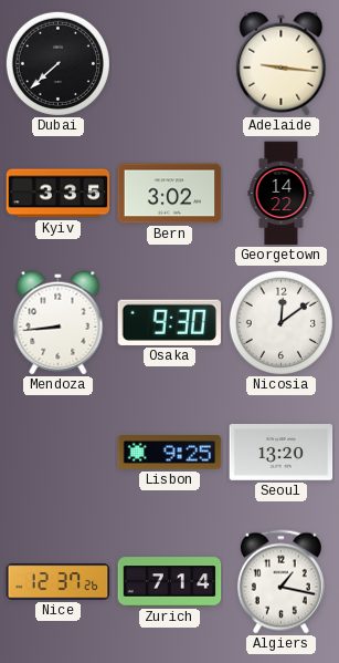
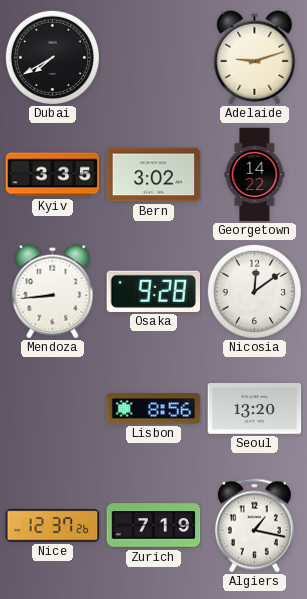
Dubai: 7:38 -> 7:40 (52, 57)
Adelaide: 9:16 -> 9:12 (255, 58)
Osaka: 9:30 -> 9:28 (154, 291)
Lisbon: 9:25 -> 8:56 (154, 409)
Zurich: 7:14 -> 7:19 (154, 526)
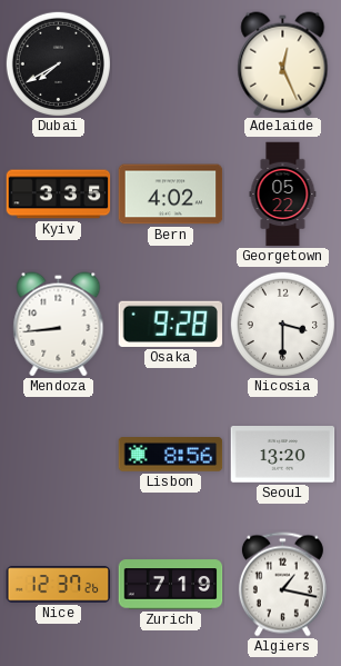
Adelaide: 9:12 -> 12:26 (283, 64)
Bern: 3:02 -> 4:02 (171, 195)
Georgetown: 14:22 -> 05:22 (283, 195)
Nicosia: 12:09 -> 3:30 (282, 324)
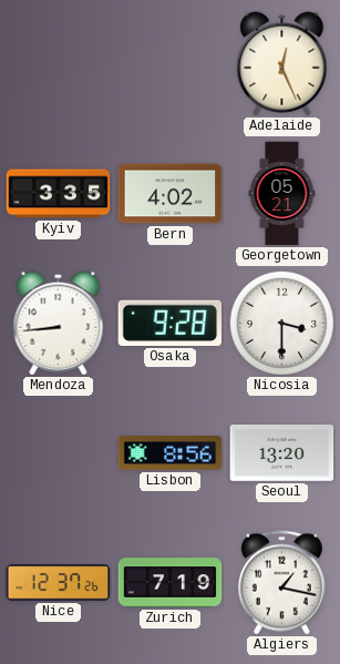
Dubai: 7:40 -> none (58, 63)
Georgetown: 05:22 -> 05:21 (282, 194)
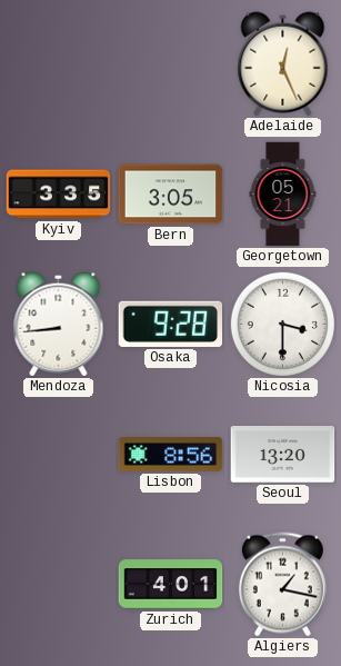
Bern: 4:02 -> 3:05 (171, 195)
Nice: 12:37 -> none (59, 583)
Zurich: 7:19 -> 4:01 (171, 585)
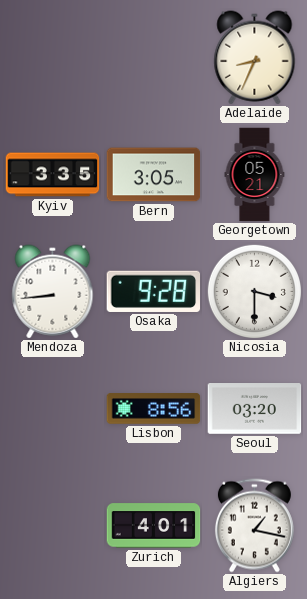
Adelaide: 12:26 -> 8:34 (255, 58)
Seoul: 13:20 -> 03:20 (255, 409)
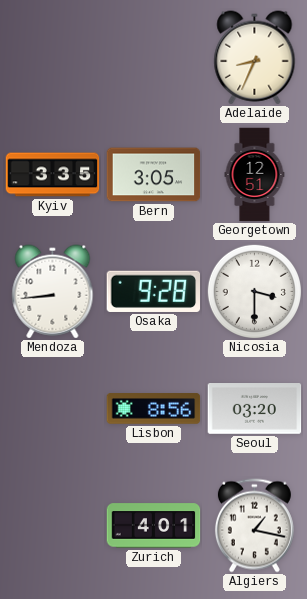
Georgetown: 05:21 -> 12:51 (255, 175)
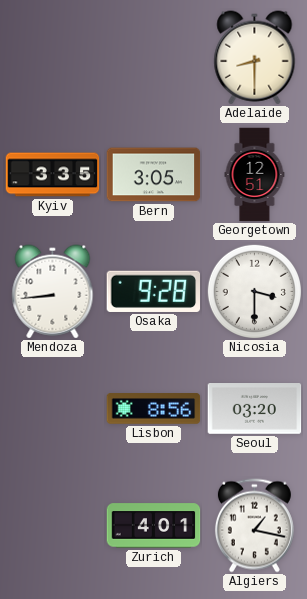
Adelaide: 8:34 -> 8:30 (255, 58)
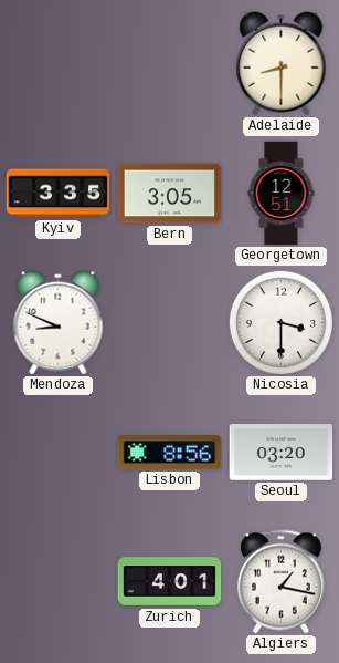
Mendoza: 8:44 -> 8:49 (59, 323)
Osaka: 9:28 -> none (154, 291)
